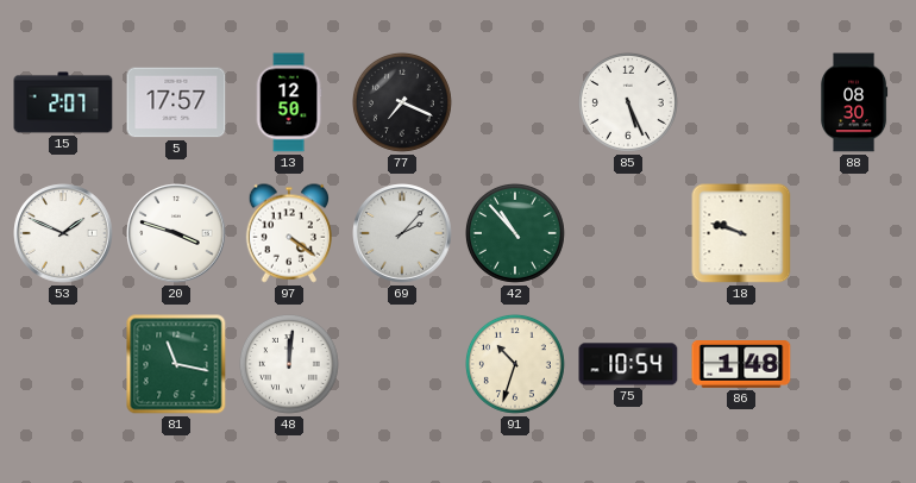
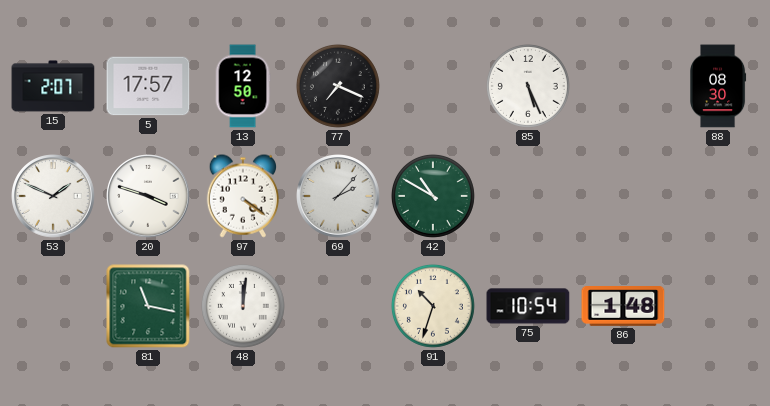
42: 10:53 -> 10:50 (433, 196)
18: 9:48 -> none (741, 233)
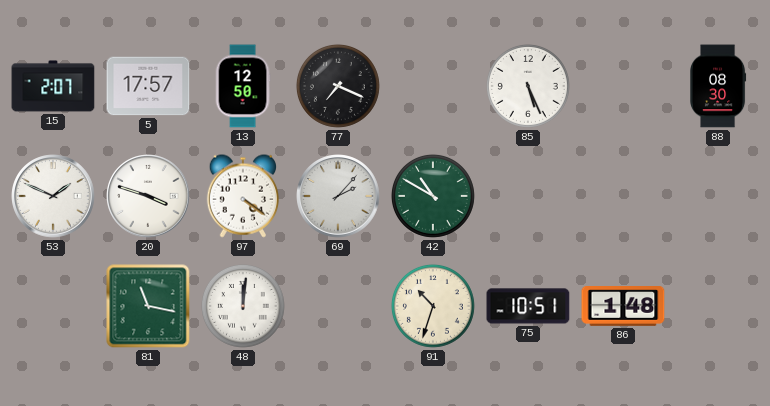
75: 10:54 -> 10:51 (528, 306)
